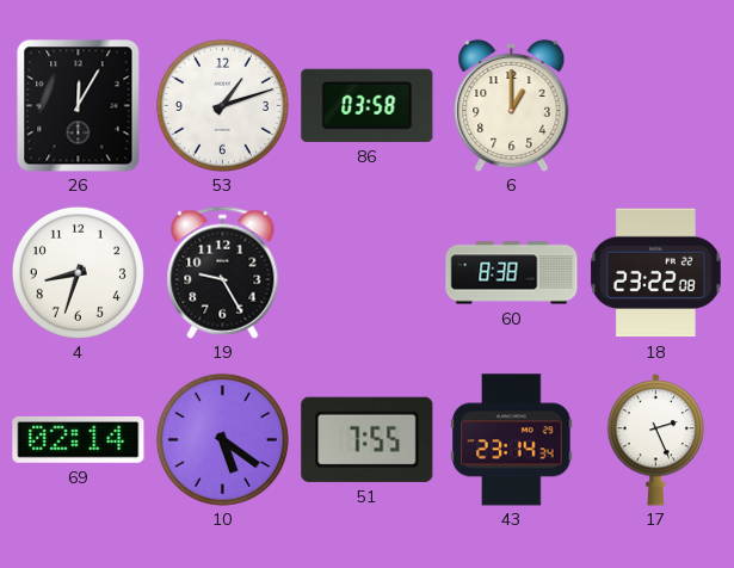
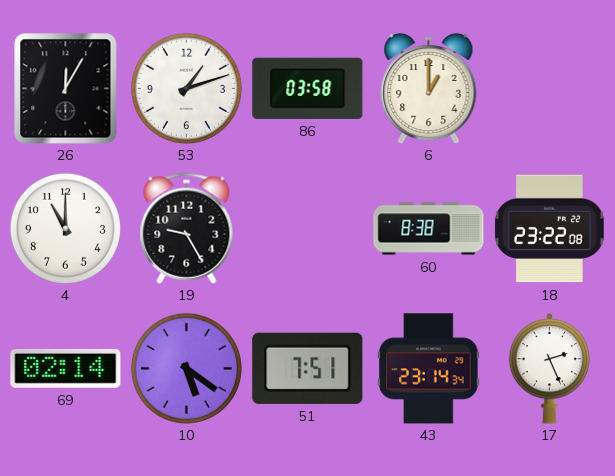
4: 8:33 -> 11:00 (65, 228)
51: 7:55 -> 7:51 (308, 368)
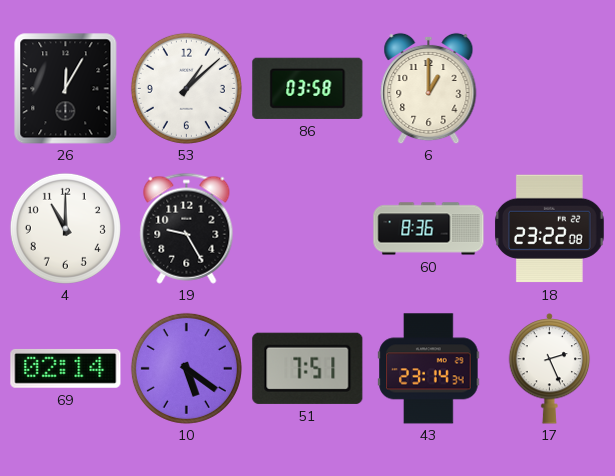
53: 1:12 -> 1:08 (186, 88)
60: 8:38 -> 8:36 (429, 229)
